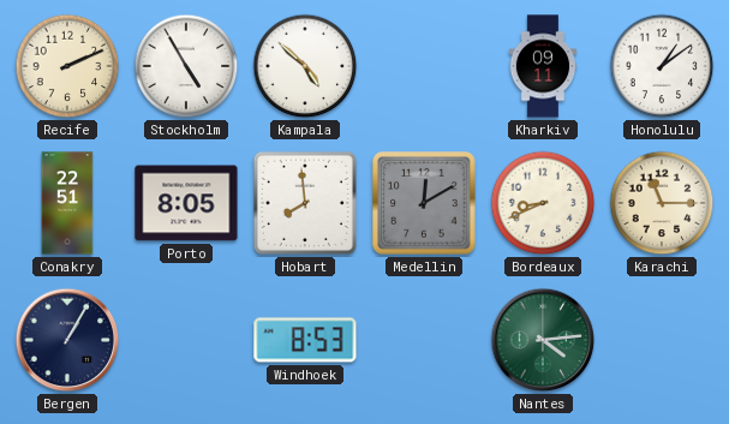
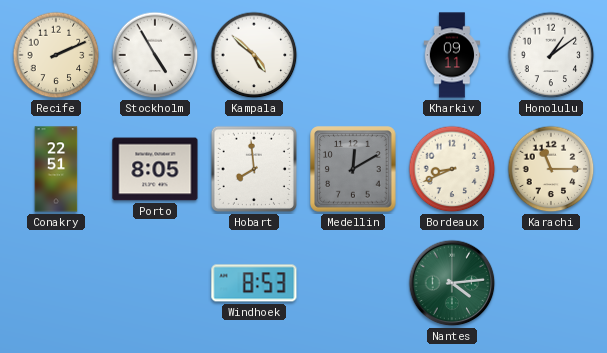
Bergen: 1:05 -> none (67, 340)
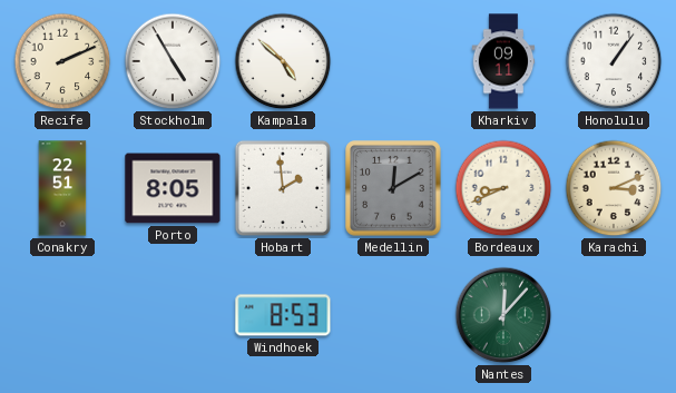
Honolulu: 1:09 -> 1:06 (614, 61)
Hobart: 7:59 -> 1:59 (283, 188)
Karachi: 11:15 -> 3:11 (614, 188)
Nantes: 4:14 -> 12:07 (503, 315)
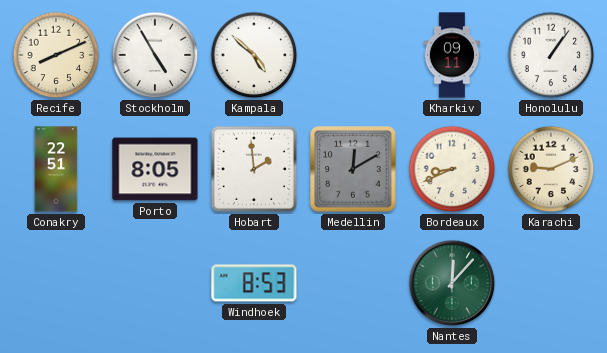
Recife: 2:11 -> 8:11 (56, 55)
Karachi: 3:11 -> 9:11 (551, 169)
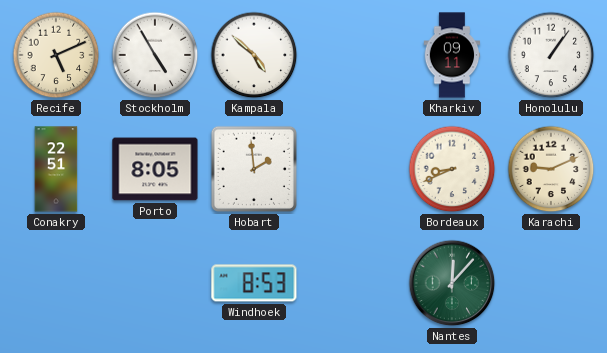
Recife: 8:11 -> 5:11 (56, 55)
Medellin: 12:10 -> none (353, 169)
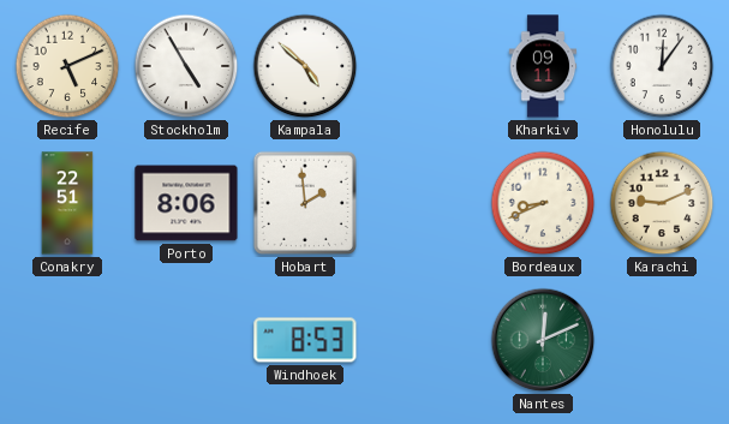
Honolulu: 1:06 -> 12:06 (662, 66)
Porto: 8:05 -> 8:06 (186, 203)
Nantes: 12:07 -> 12:11 (543, 340)
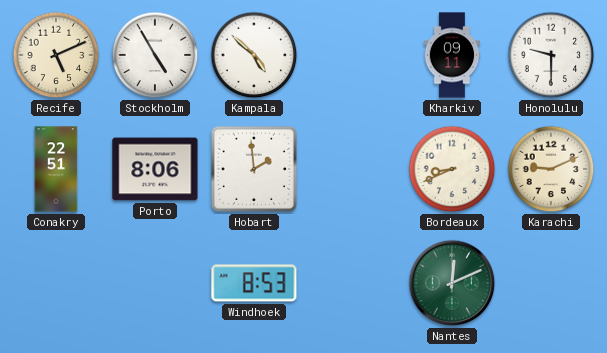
Honolulu: 12:06 -> 9:30 (551, 55)
